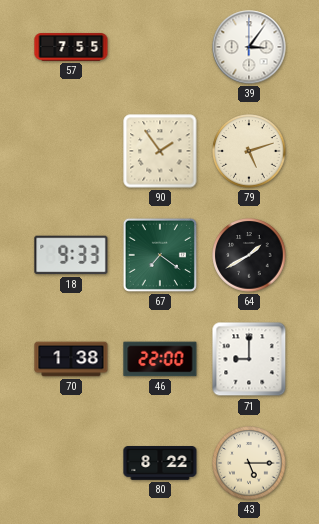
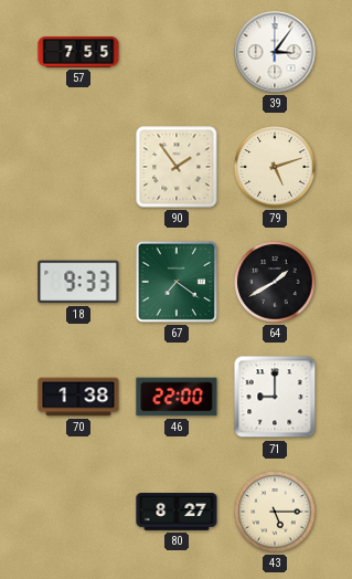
80: 8:22 -> 8:27 (177, 513)
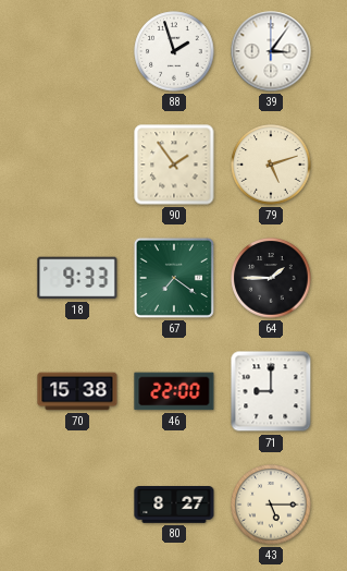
57: 7:55 -> none (78, 52)
88: none -> 1:57 (174, 51)
64: 1:40 -> 1:45 (271, 278)
70: 1:38 -> 15:38 (77, 391)
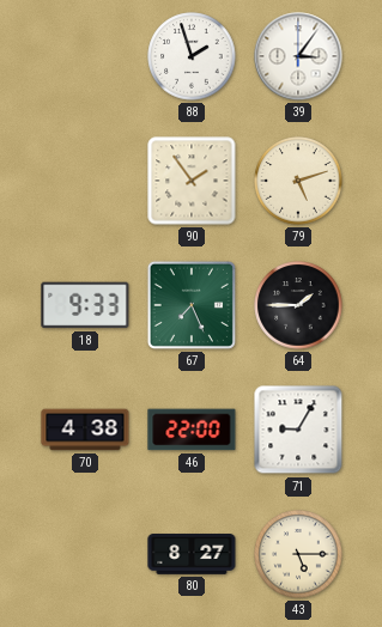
67: 7:21 -> 7:26 (192, 305)
70: 15:38 -> 4:38 (85, 430)
71: 9:00 -> 9:05 (298, 430)
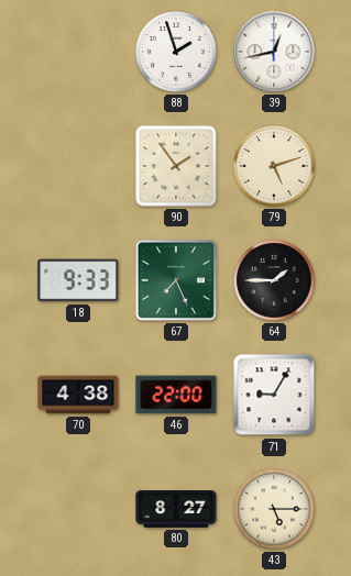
39: 3:06 -> 12:43 (274, 52)
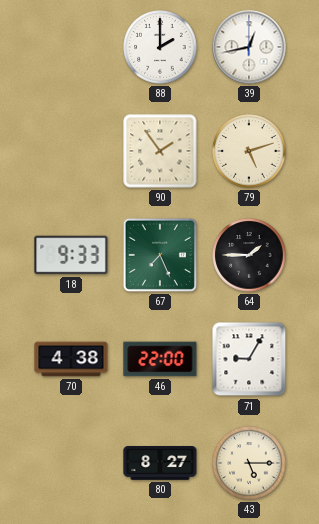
88: 1:57 -> 2:00 (160, 47)
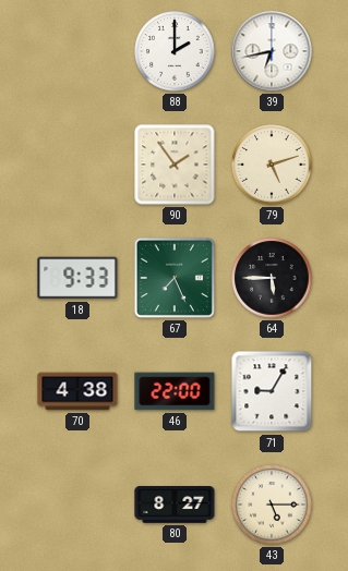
39: 12:43 -> 6:43 (272, 51)
64: 1:45 -> 5:45 (272, 278)
